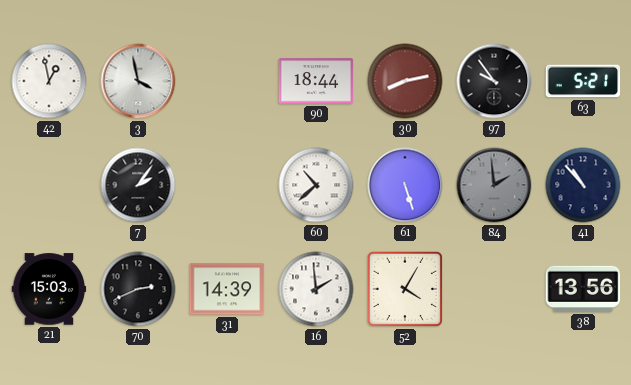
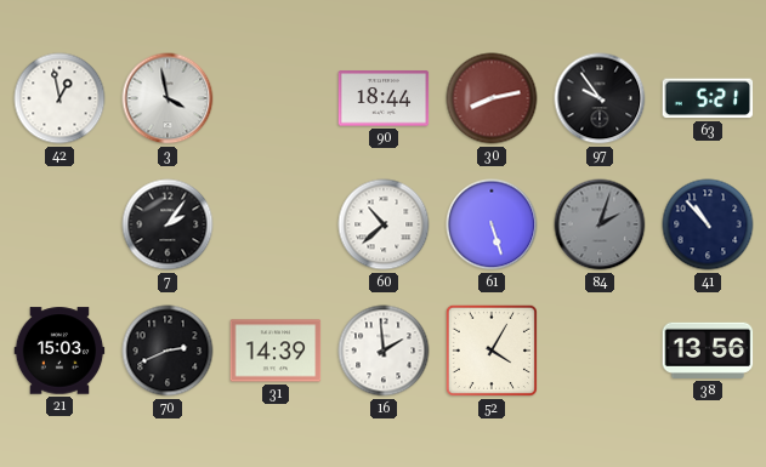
84: 1:59 -> 2:03 (600, 224)
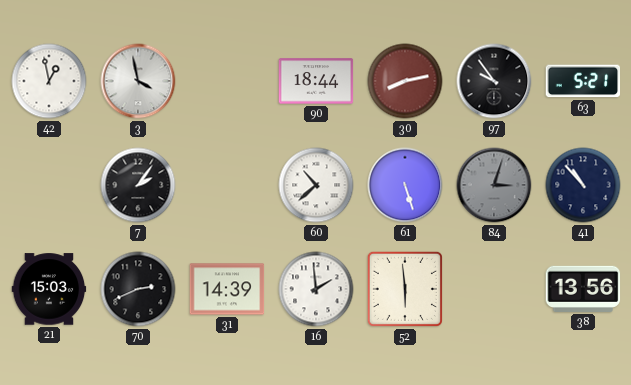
84: 2:03 -> 3:03 (494, 185)
52: 4:05 -> 5:59 (405, 289)
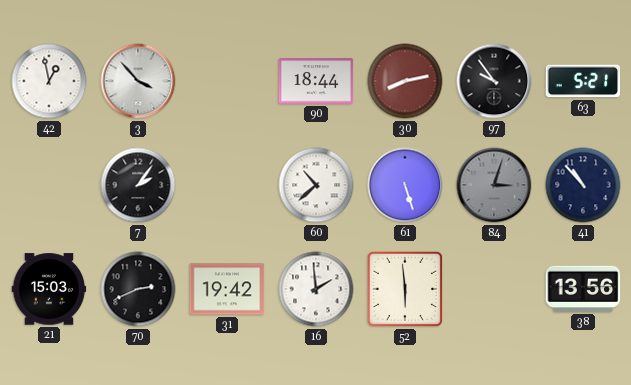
3: 3:58 -> 3:53 (138, 81)
31: 14:39 -> 19:42 (227, 289)
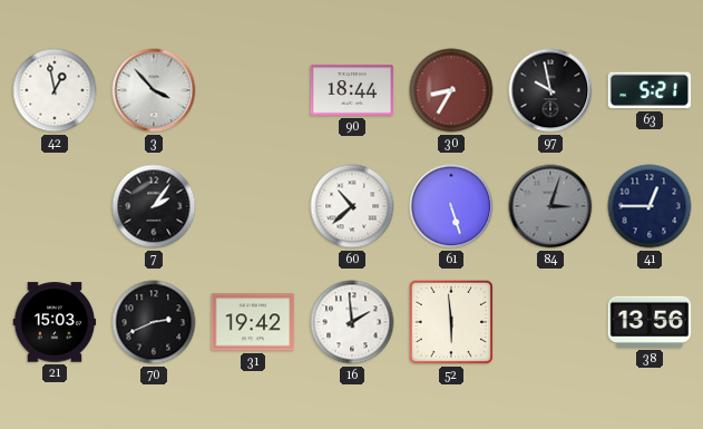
30: 8:13 -> 8:35 (451, 90)
97: 9:54 -> 9:58 (550, 90)
41: 10:53 -> 12:45 (650, 206)
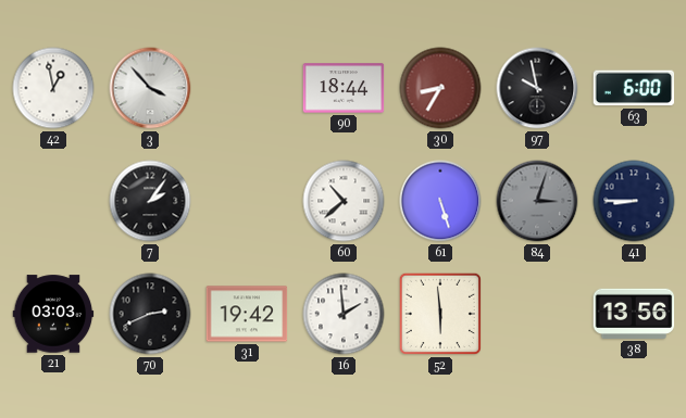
63: 5:21 -> 6:00 (634, 88)
41: 12:45 -> 8:45 (634, 201)
21: 15:03 -> 03:03 (53, 314)
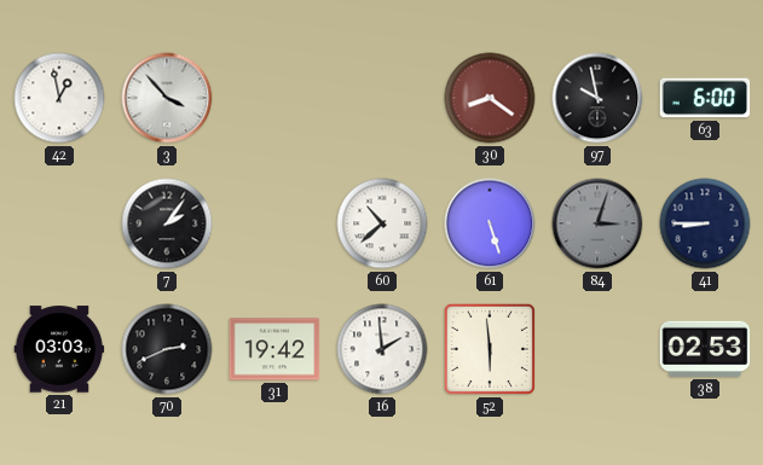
90: 18:44 -> none (344, 88)
30: 8:35 -> 8:21 (490, 98)
38: 13:56 -> 02:53 (705, 349)
